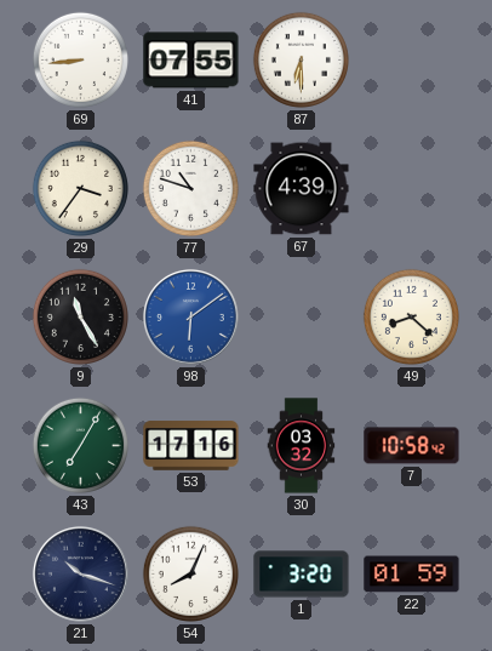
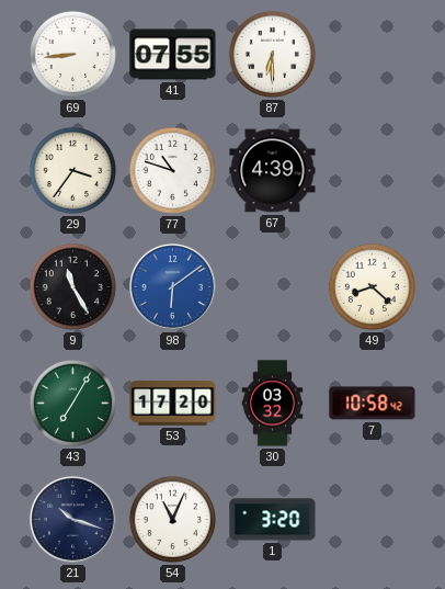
53: 17:16 -> 17:20 (173, 404)
54: 8:04 -> 11:04 (172, 519)
22: 01:59 -> none (412, 575)
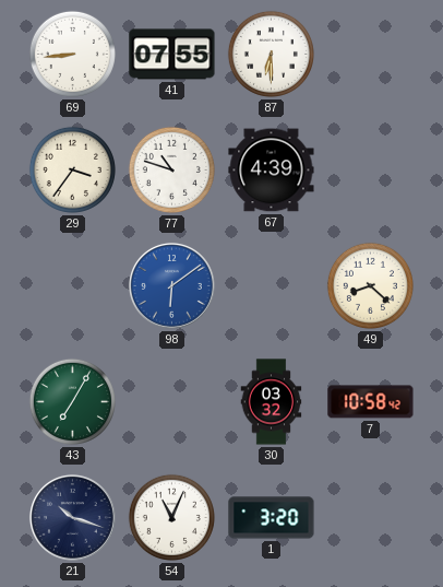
9: 11:25 -> none (72, 286)
53: 17:20 -> none (173, 404)
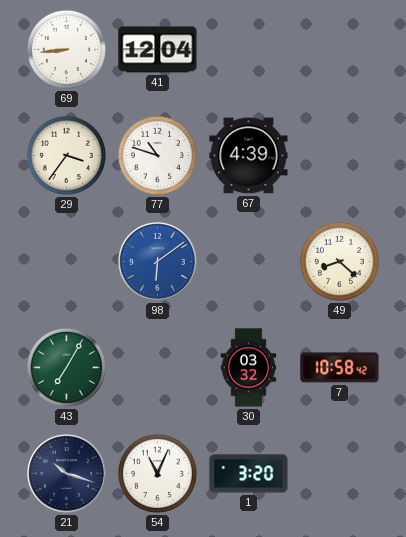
41: 07:55 -> 12:04 (158, 50)
87: 6:30 -> none (271, 54)
